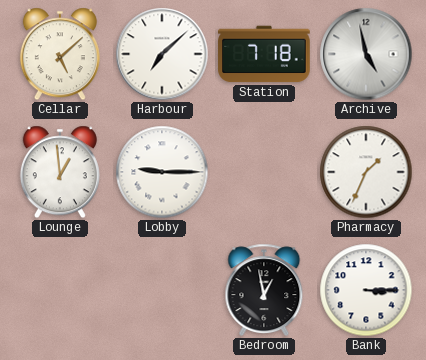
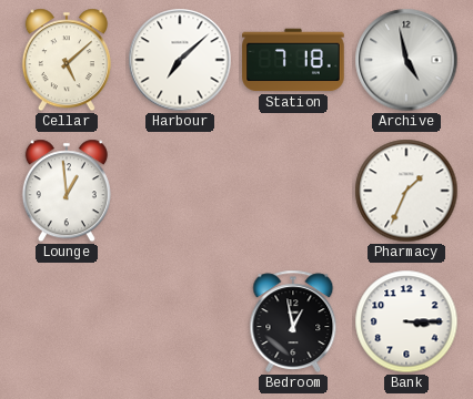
Lobby: 9:15 -> none (162, 172)
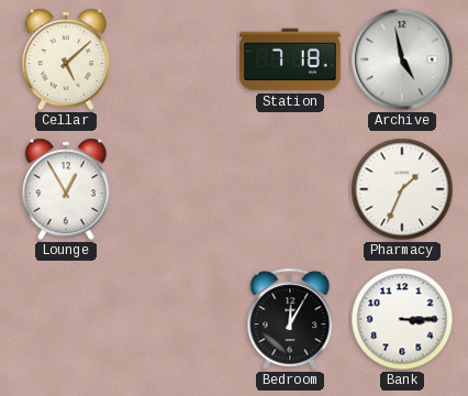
Harbour: 7:08 -> none (180, 60)
Lounge: 12:59 -> 12:55 (66, 189)
Bedroom: 12:58 -> 12:05 (290, 319)
